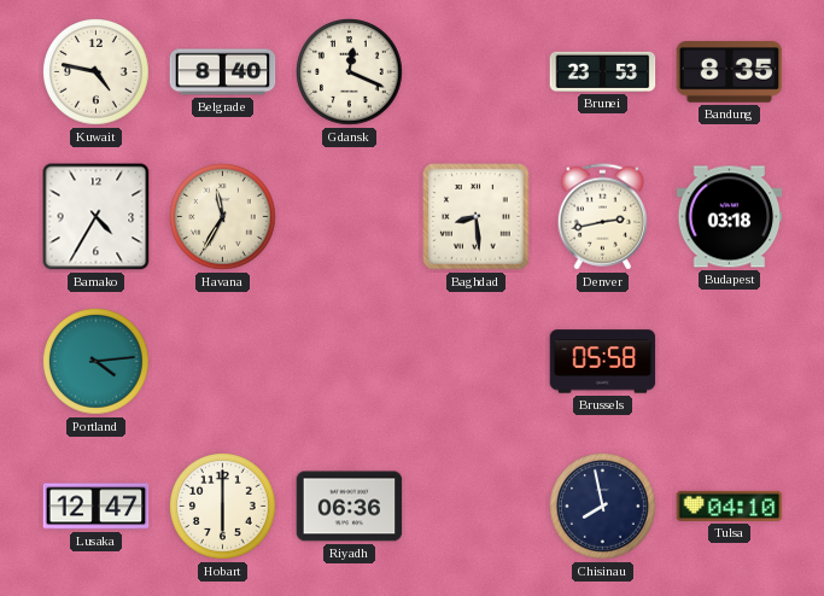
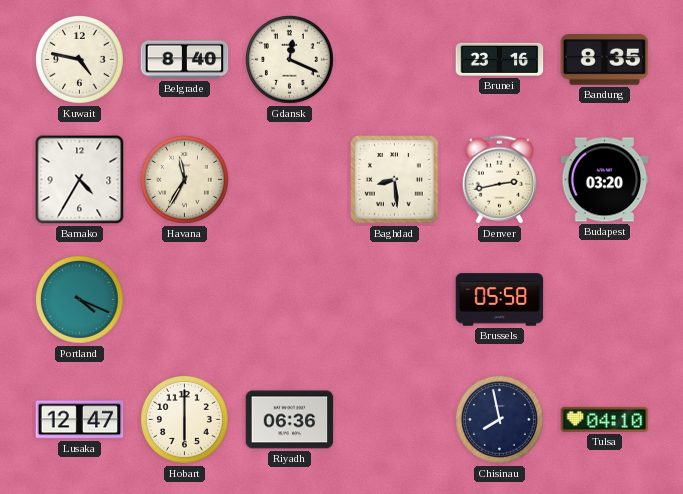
Brunei: 23:53 -> 23:16 (500, 59)
Budapest: 03:18 -> 03:20 (605, 180)
Portland: 4:14 -> 4:19 (80, 300)
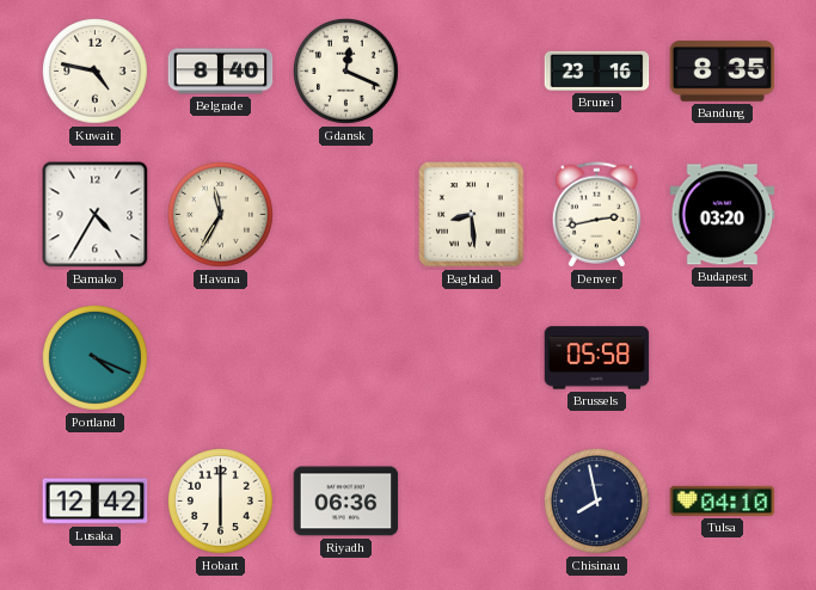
Lusaka: 12:47 -> 12:42 (96, 502)
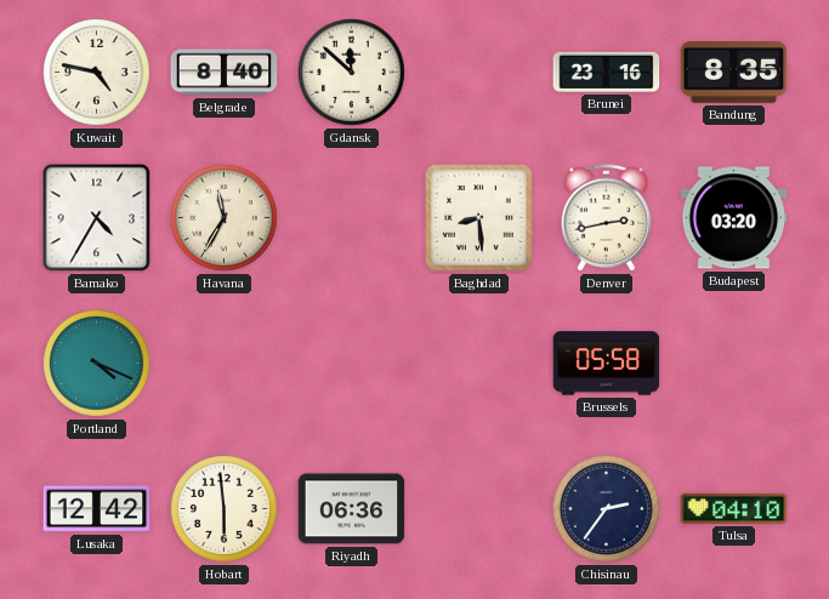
Gdansk: 12:19 -> 11:52 (352, 73)
Hobart: 6:00 -> 5:59 (225, 509)
Chisinau: 7:58 -> 2:36 (607, 509)
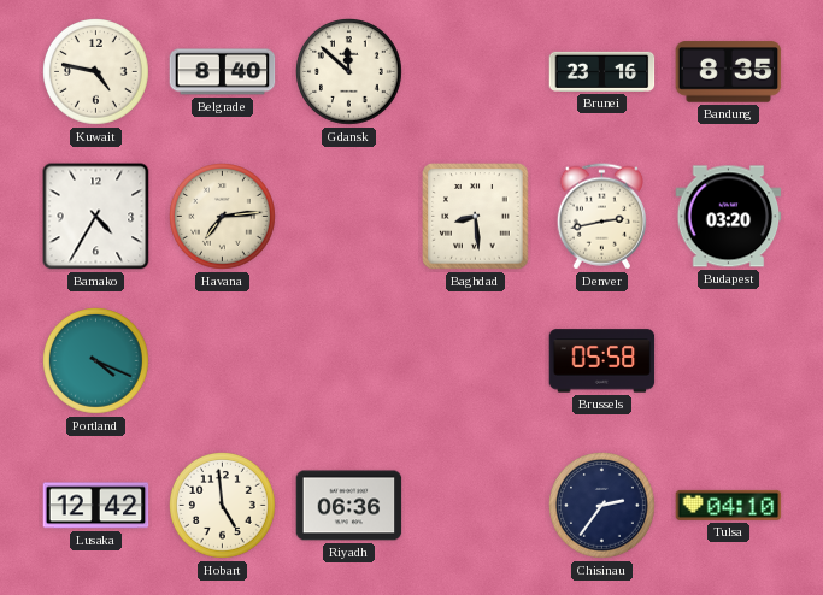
Havana: 11:35 -> 7:14 (223, 217)
Hobart: 5:59 -> 4:59 (223, 506)
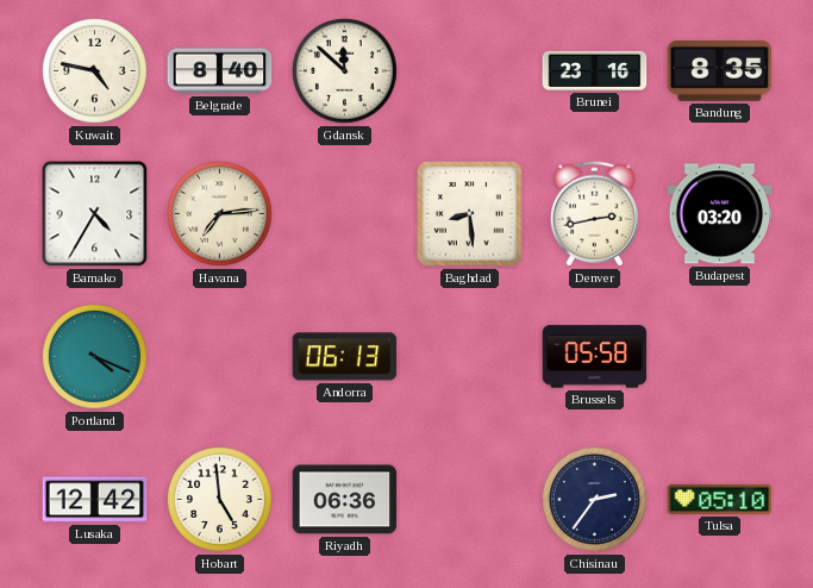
Andorra: none -> 06:13 (345, 357)
Tulsa: 04:10 -> 05:10 (720, 499)
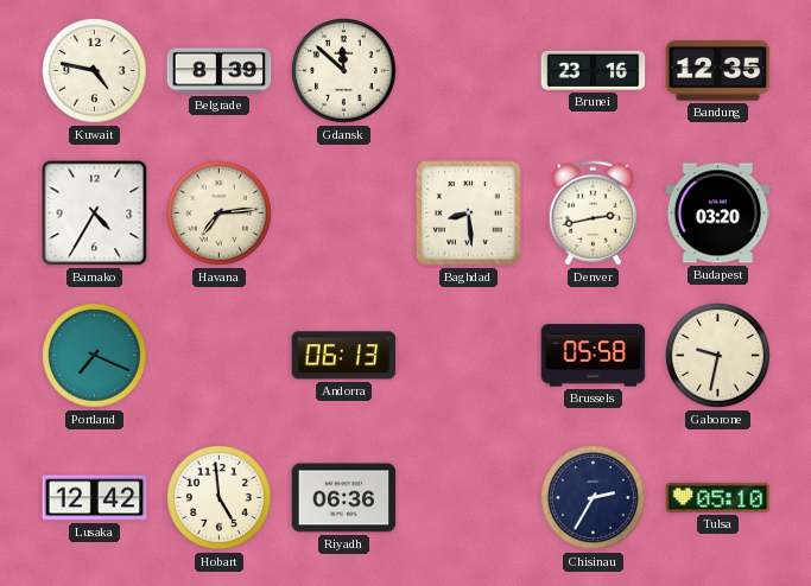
Belgrade: 8:40 -> 8:39 (220, 71)
Bandung: 8:35 -> 12:35 (718, 71)
Portland: 4:19 -> 7:19 (95, 356)
Gaborone: none -> 9:32 (718, 356)
Chisinau: 2:36 -> 2:35 (594, 498)
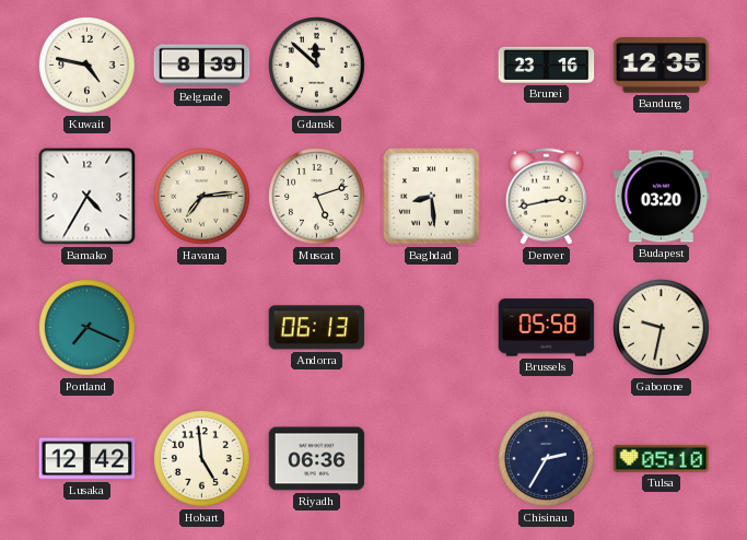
Muscat: none -> 5:12 (317, 197)
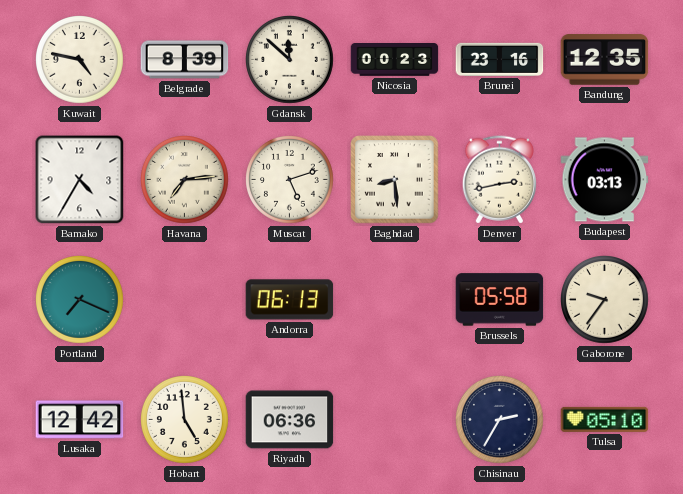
Nicosia: none -> 00:23 (395, 60)
Budapest: 03:20 -> 03:13 (605, 180)
Gaborone: 9:32 -> 9:36 (605, 300)
